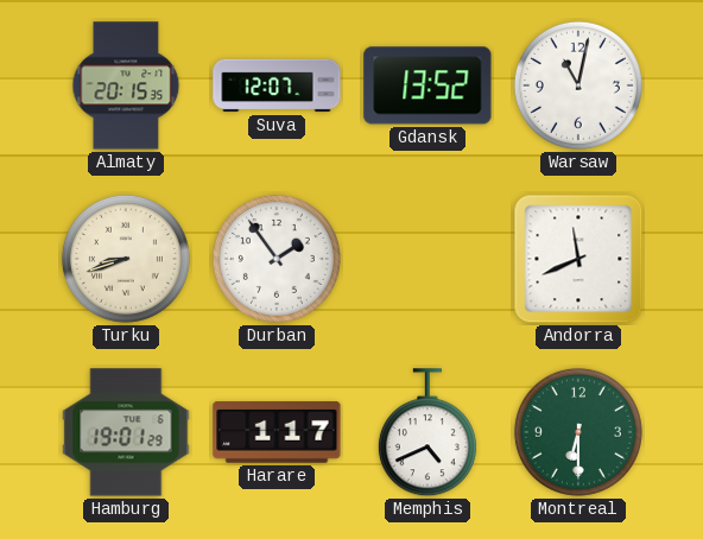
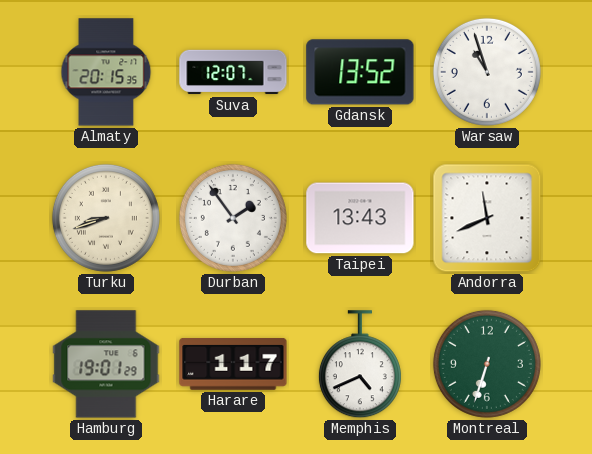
Warsaw: 11:02 -> 10:57 (487, 72)
Taipei: none -> 13:43 (360, 218)
Montreal: 6:30 -> 6:33 (487, 364)
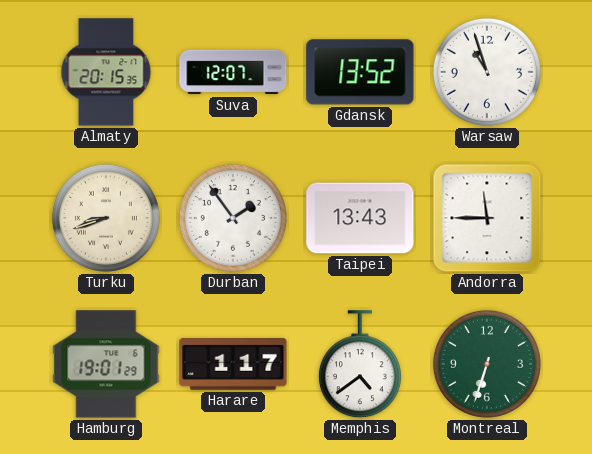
Andorra: 11:41 -> 11:45 (487, 218)
Memphis: 4:41 -> 4:39 (360, 365)
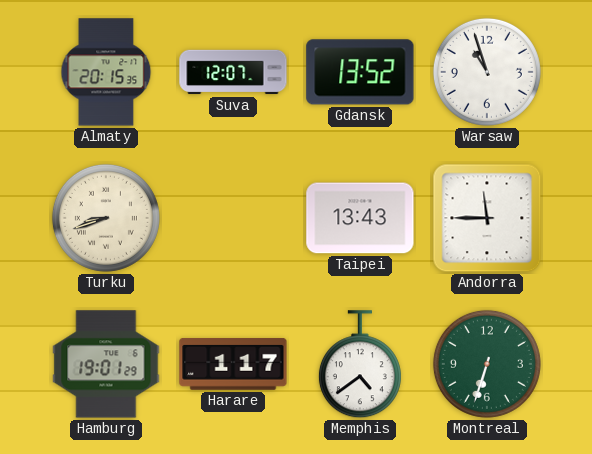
Durban: 1:54 -> none (233, 218)
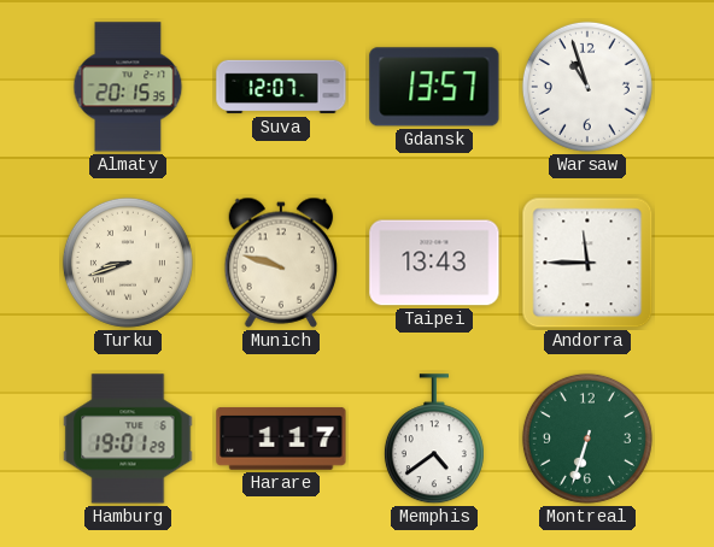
Gdansk: 13:52 -> 13:57 (434, 87)
Munich: none -> 9:48 (281, 263)
